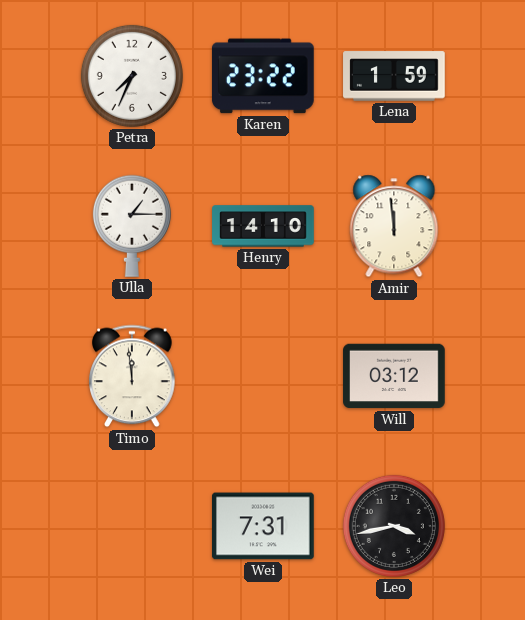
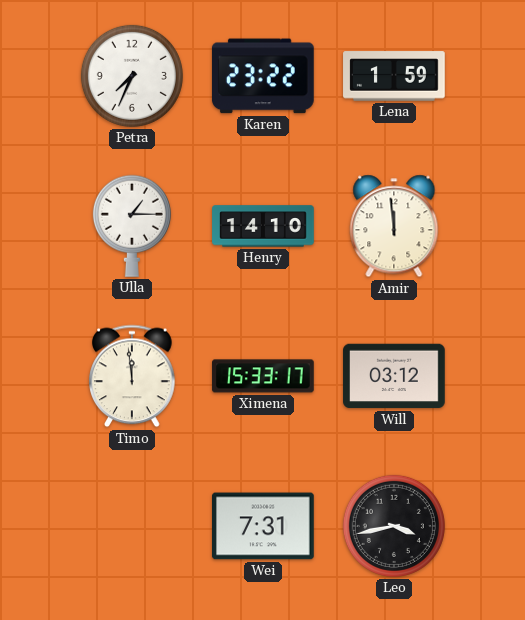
Ximena: none -> 15:33 (263, 376)
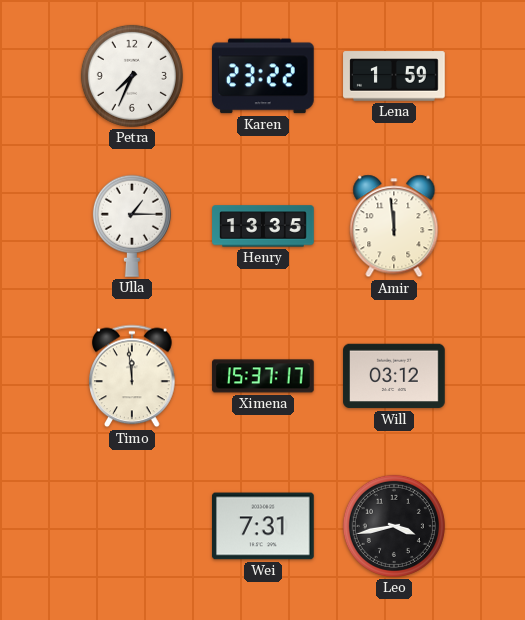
Henry: 14:10 -> 13:35 (263, 226)
Ximena: 15:33 -> 15:37 (263, 376)
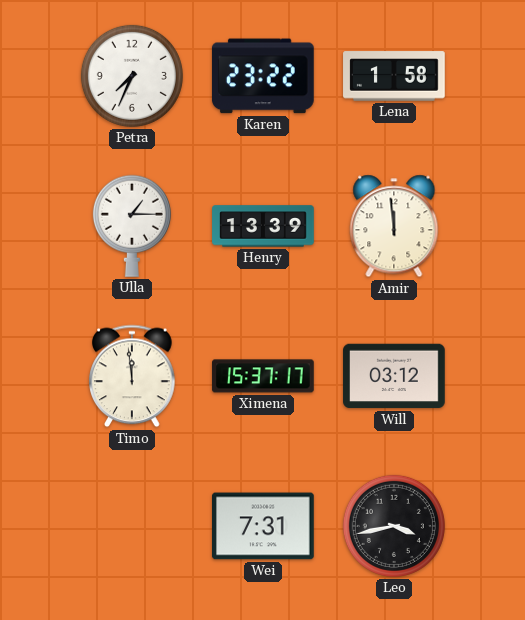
Lena: 1:59 -> 1:58 (394, 76)
Henry: 13:35 -> 13:39 (263, 226)
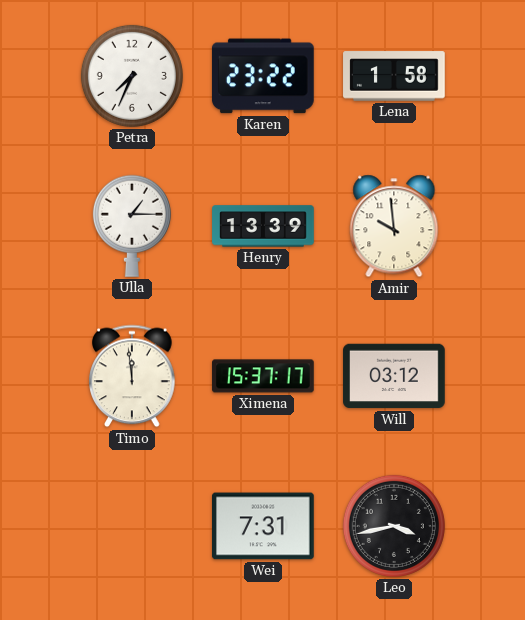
Amir: 11:59 -> 9:59 (394, 226)
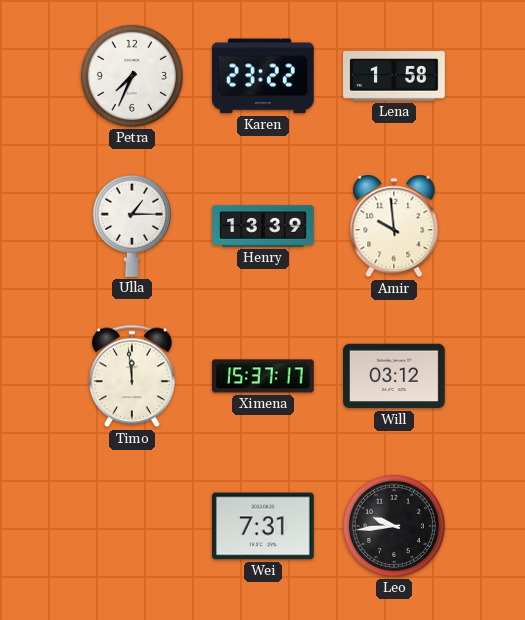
Leo: 3:43 -> 9:44 (394, 526)
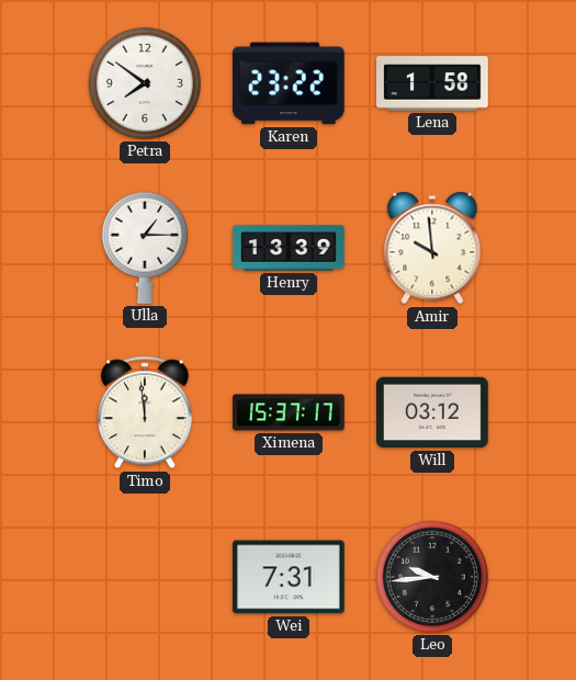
Petra: 7:34 -> 7:51 (145, 83)
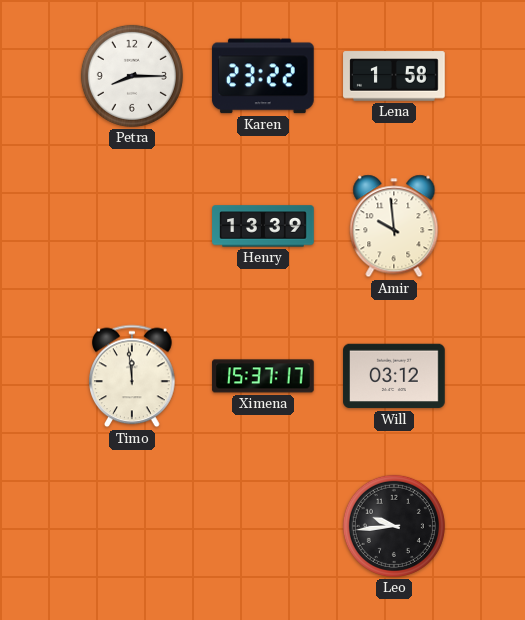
Petra: 7:51 -> 8:15 (132, 76)
Ulla: 1:15 -> none (145, 248)
Wei: 7:31 -> none (290, 577)
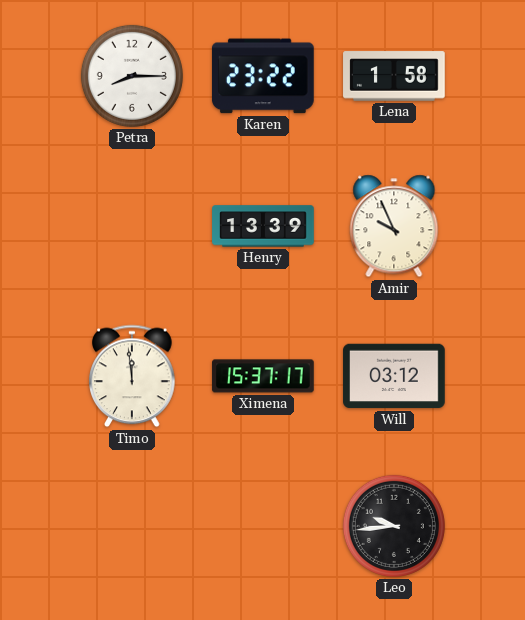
Amir: 9:59 -> 9:56 (394, 226)
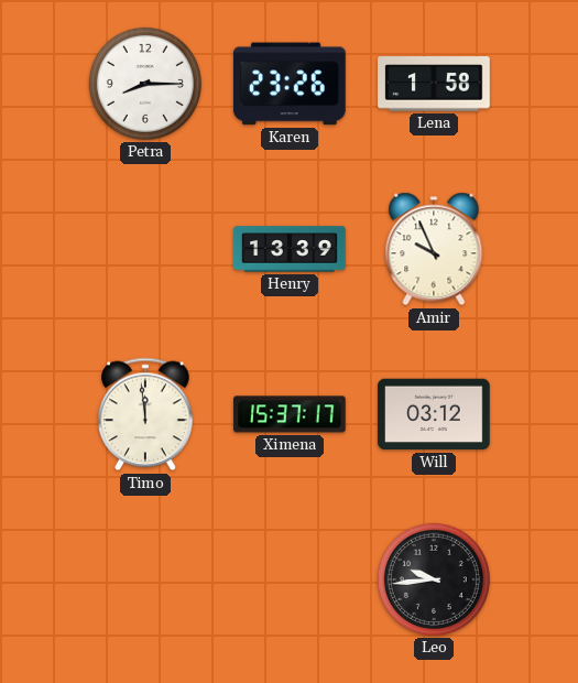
Karen: 23:22 -> 23:26 (290, 84)
